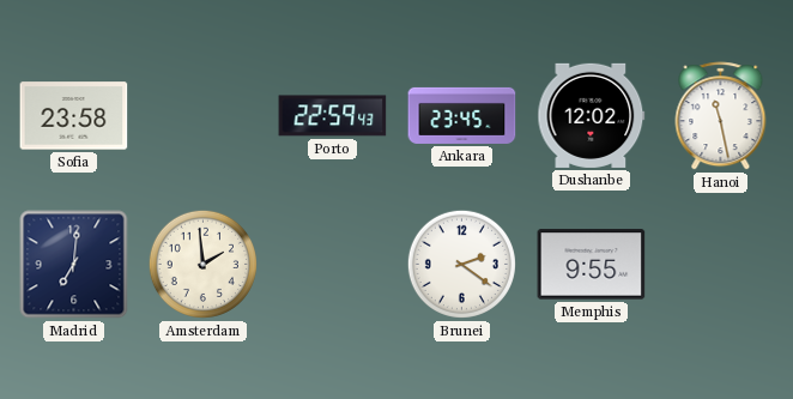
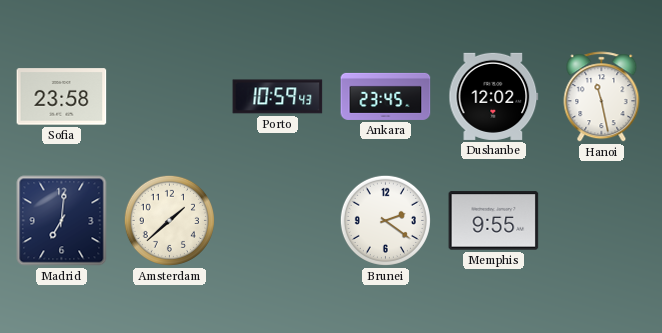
Porto: 22:59 -> 10:59 (278, 97)
Amsterdam: 1:59 -> 1:38 (169, 220)
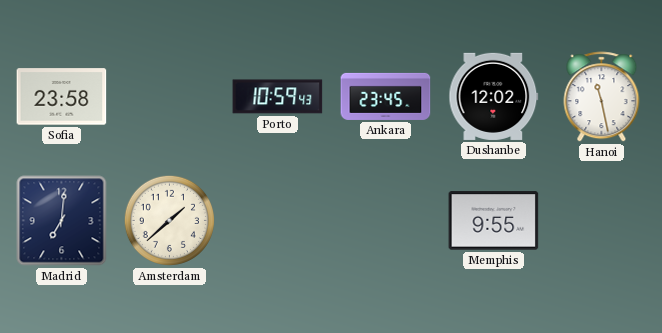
Brunei: 2:21 -> none (385, 220)
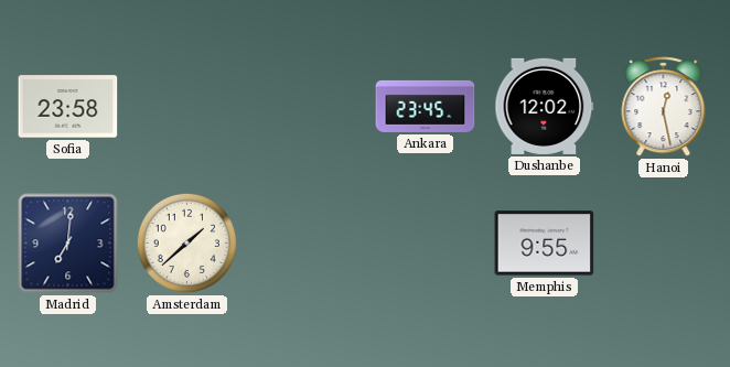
Porto: 10:59 -> none (278, 97)
Hanoi: 11:28 -> 12:28 (664, 107)
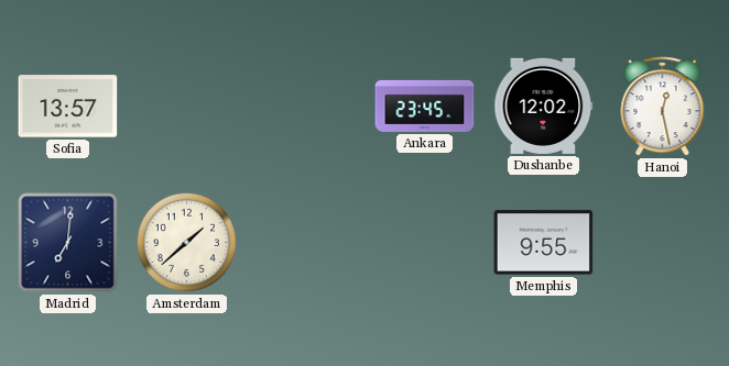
Sofia: 23:58 -> 13:57 (68, 107)
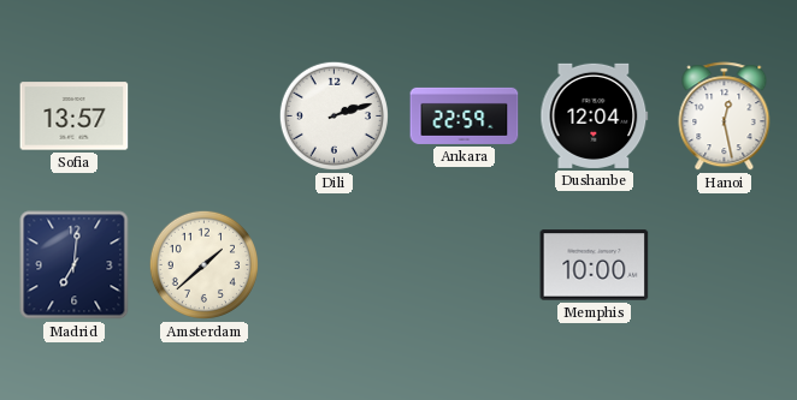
Dili: none -> 2:12 (333, 115)
Ankara: 23:45 -> 22:59 (465, 115)
Dushanbe: 12:02 -> 12:04 (595, 115)
Memphis: 9:55 -> 10:00 (595, 265)
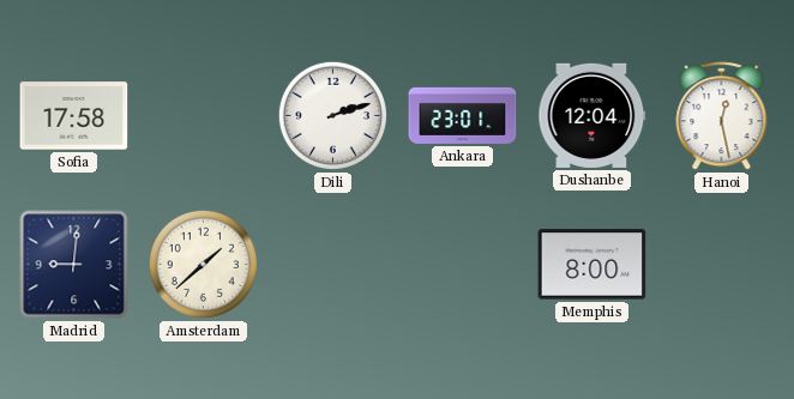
Sofia: 13:57 -> 17:58 (74, 116)
Ankara: 22:59 -> 23:01 (463, 115)
Madrid: 7:01 -> 9:01 (74, 265)
Memphis: 10:00 -> 8:00 (593, 265)
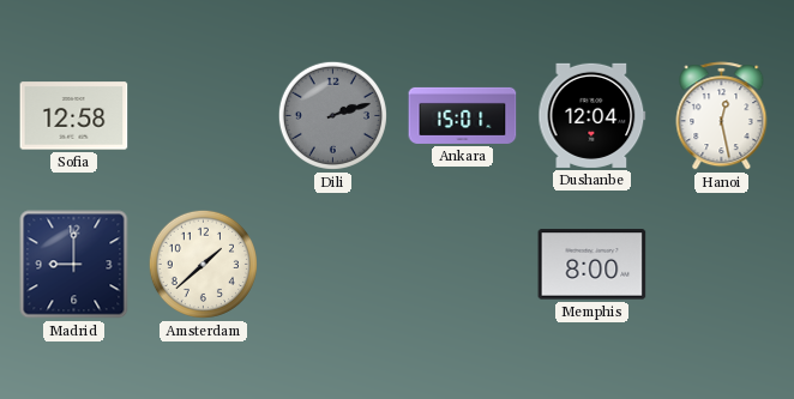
Sofia: 17:58 -> 12:58 (74, 116)
Dili dial: white -> grey (332, 115)
Ankara: 23:01 -> 15:01 (463, 115)
Madrid: 9:01 -> 9:00 (74, 265)
